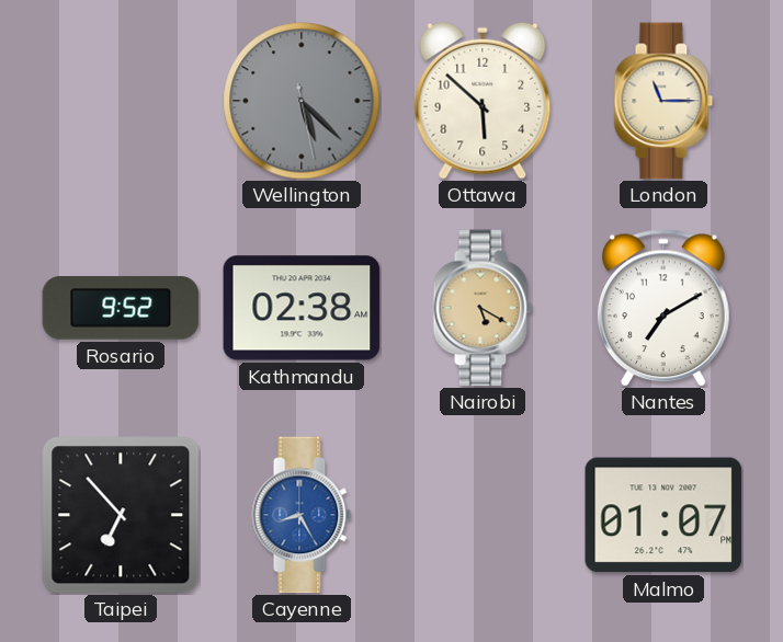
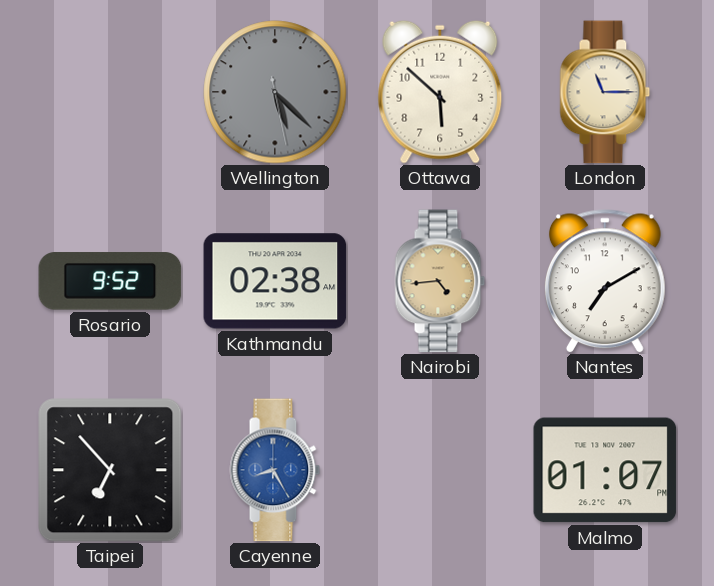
Nairobi: 5:20 -> 4:44 (440, 281)
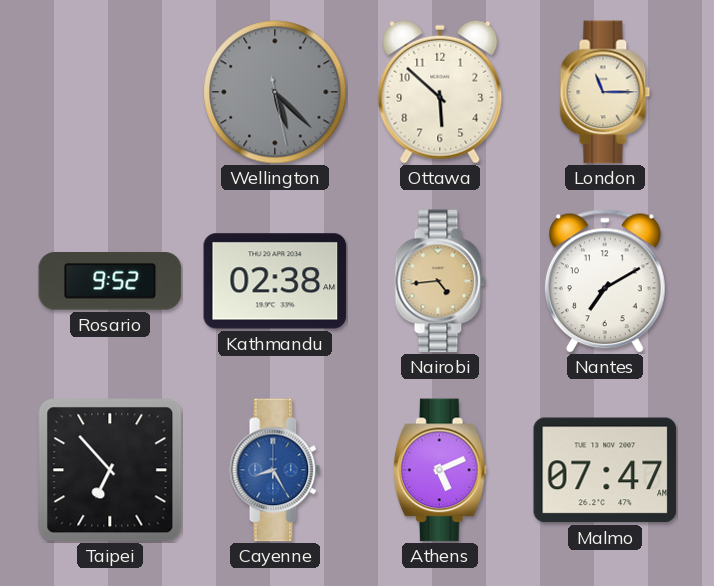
Athens: none -> 5:11 (440, 470)
Malmo: 01:07 -> 07:47 (605, 470)
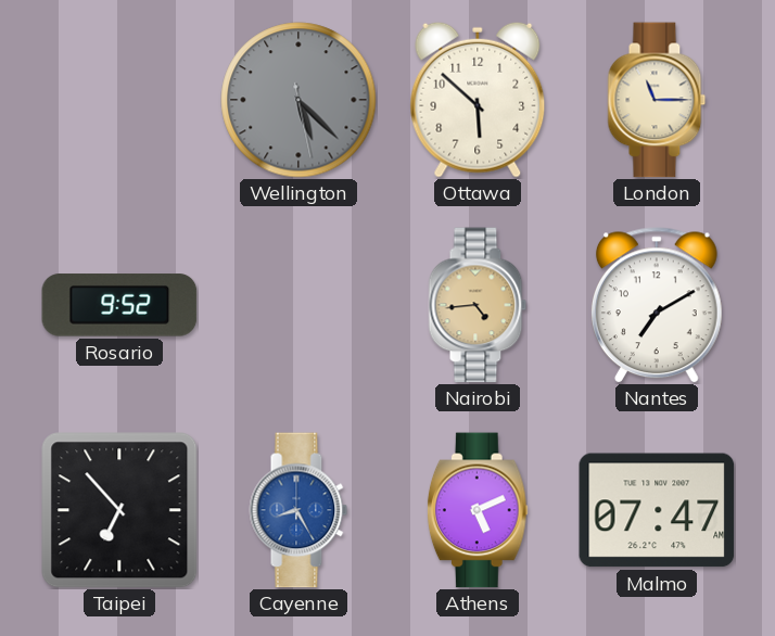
Kathmandu: 02:38 -> none (275, 281)
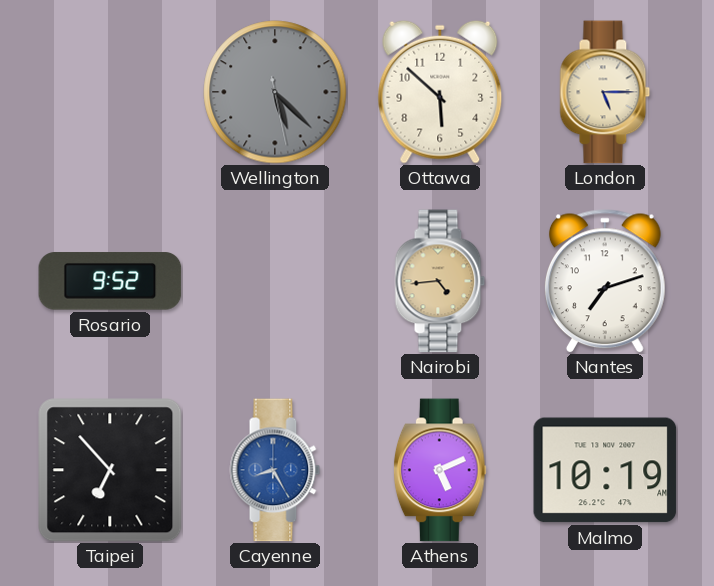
London: 11:15 -> 5:15 (605, 92)
Nantes: 7:10 -> 7:12 (605, 281)
Malmo: 07:47 -> 10:19 (605, 470)
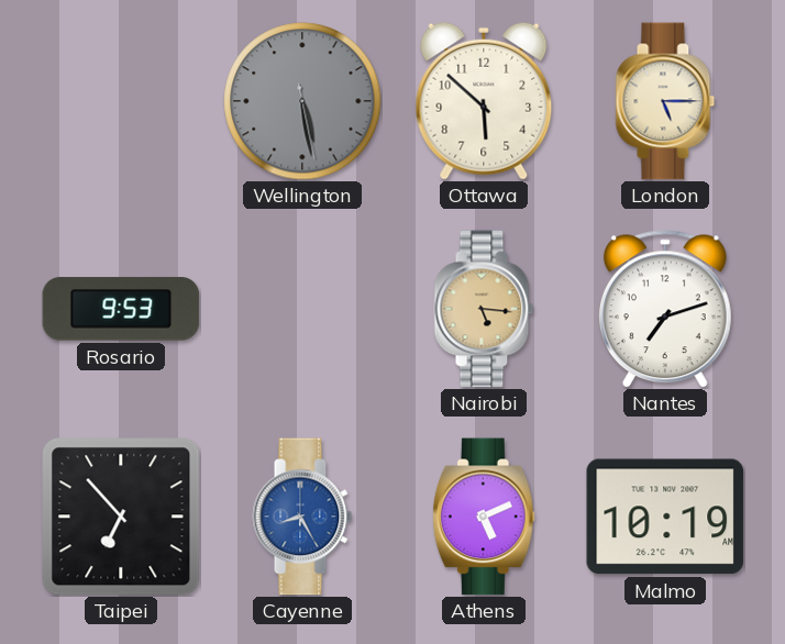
Wellington: 5:22 -> 5:28 (302, 101)
Rosario: 9:52 -> 9:53 (121, 309)
Nairobi: 4:44 -> 5:16 (484, 309)
